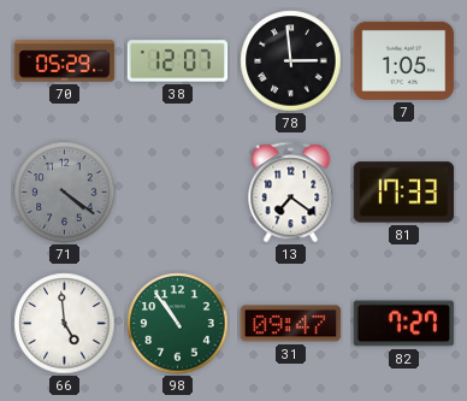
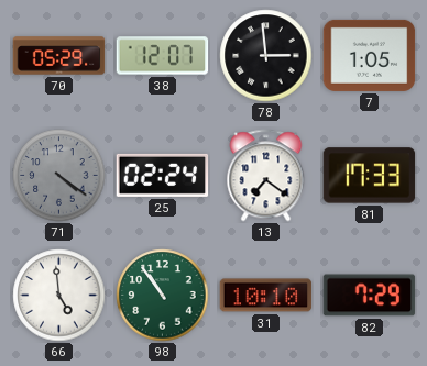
25: none -> 02:24 (163, 175)
31: 09:47 -> 10:10 (266, 296)
82: 7:27 -> 7:29 (370, 296)
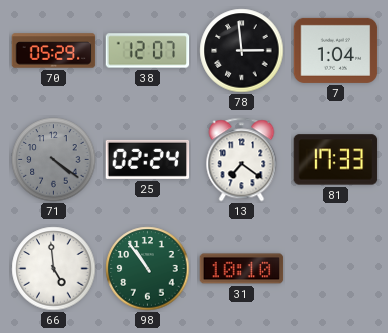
7: 1:05 -> 1:04 (336, 50)
82: 7:29 -> none (370, 296)
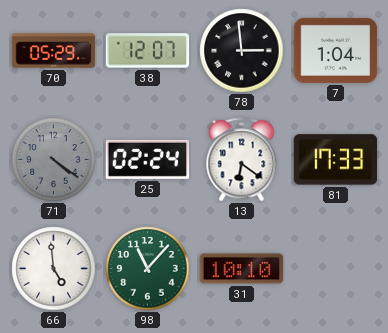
13: 7:21 -> 6:21 (242, 160)
98: 10:54 -> 11:07 (148, 269)
